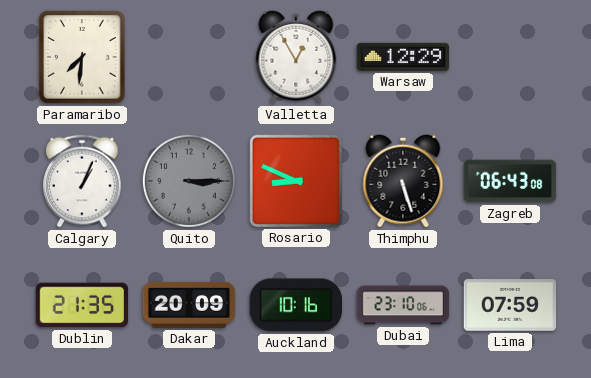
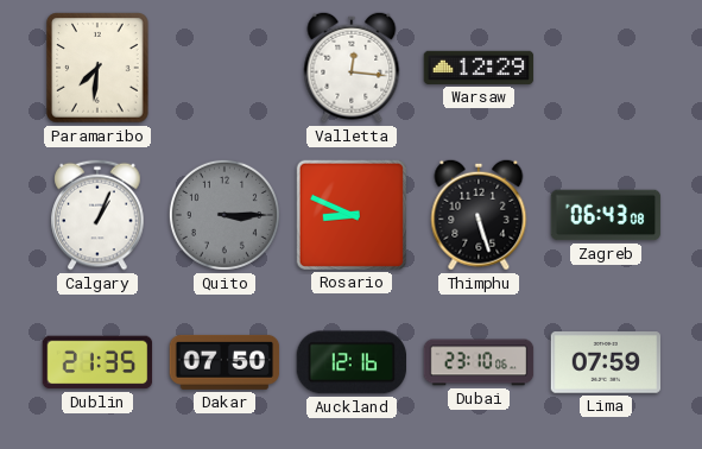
Valletta: 12:55 -> 12:16 (352, 68)
Dakar: 20:09 -> 07:50 (224, 362)
Auckland: 10:16 -> 12:16 (350, 362)
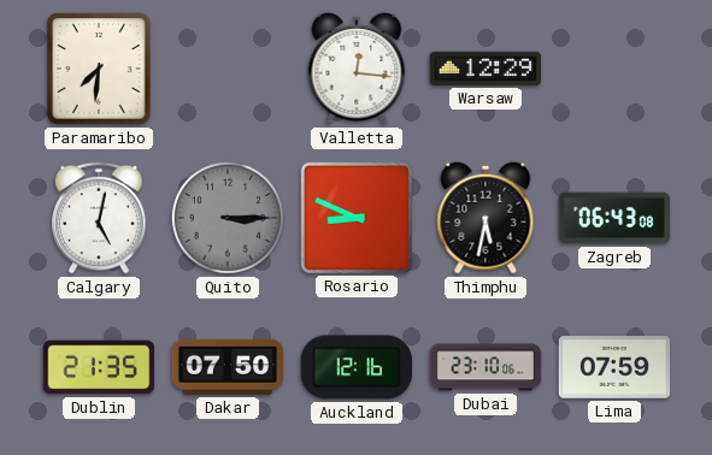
Calgary: 1:04 -> 5:02 (99, 218)
Thimphu: 5:27 -> 5:32 (486, 218)
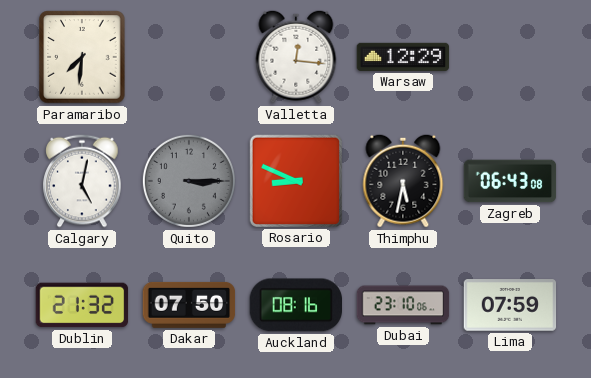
Dublin: 21:35 -> 21:32 (82, 305)
Auckland: 12:16 -> 08:16 (295, 305)
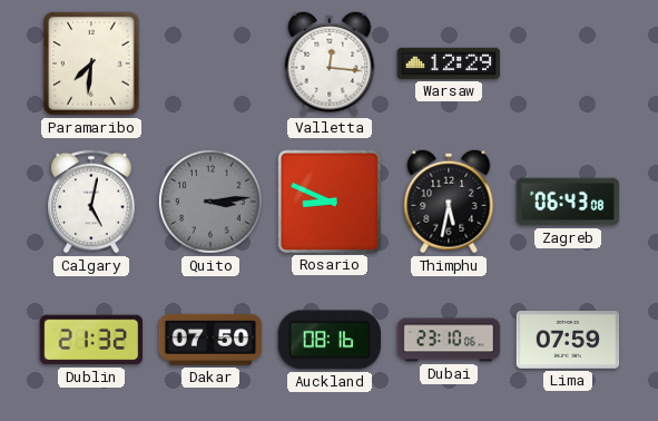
Quito: 3:15 -> 3:14 (210, 202)
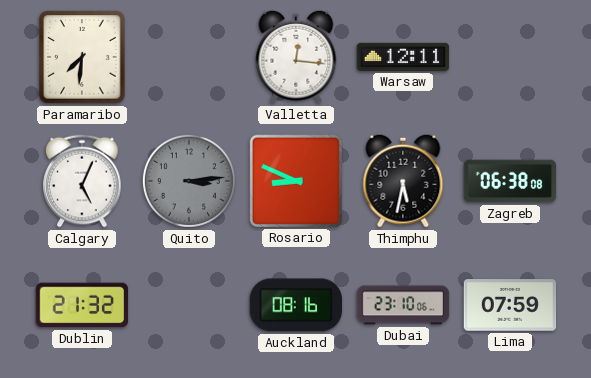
Warsaw: 12:29 -> 12:11 (403, 57)
Calgary: 5:02 -> 5:04 (82, 181)
Zagreb: 06:43 -> 06:38 (510, 181)
Dakar: 07:50 -> none (210, 340)
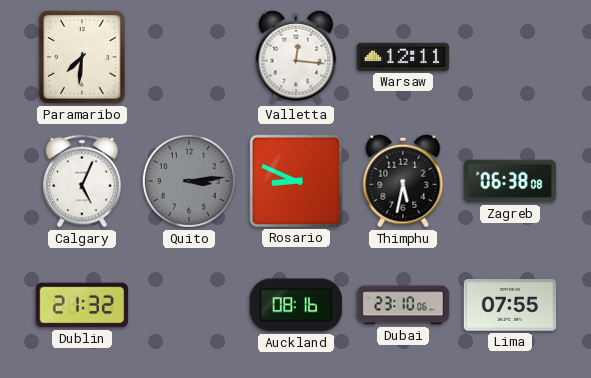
Lima: 07:59 -> 07:55 (510, 305)
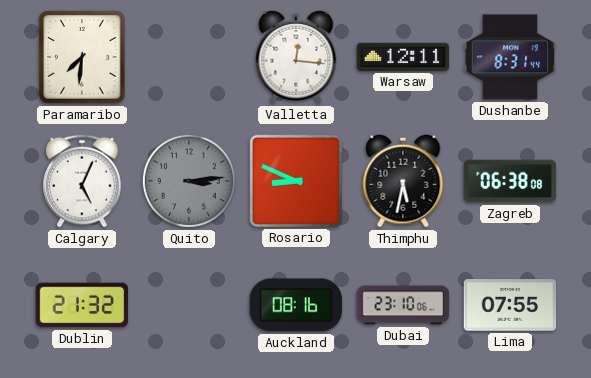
Dushanbe: none -> 8:31 (510, 57)
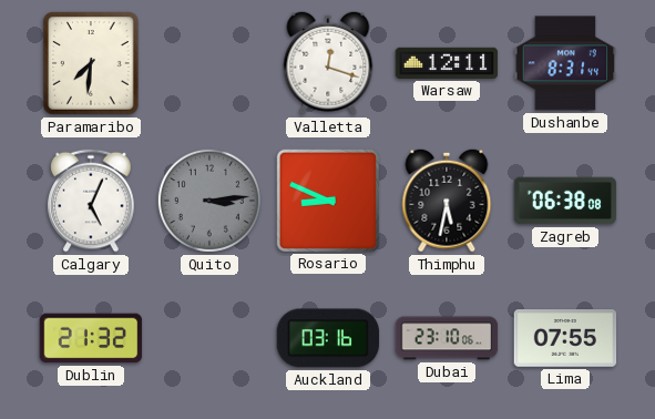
Valletta: 12:16 -> 12:18 (328, 63)
Auckland: 08:16 -> 03:16 (327, 338)
